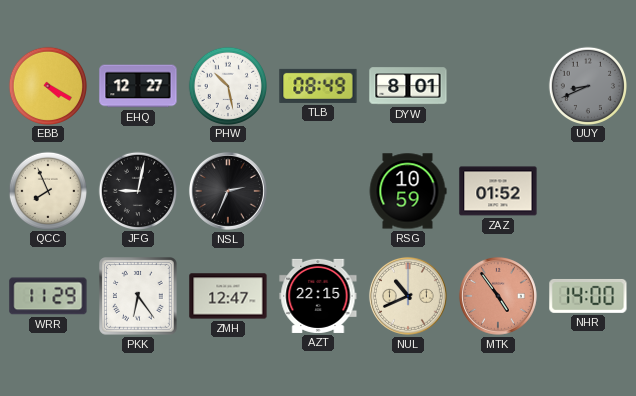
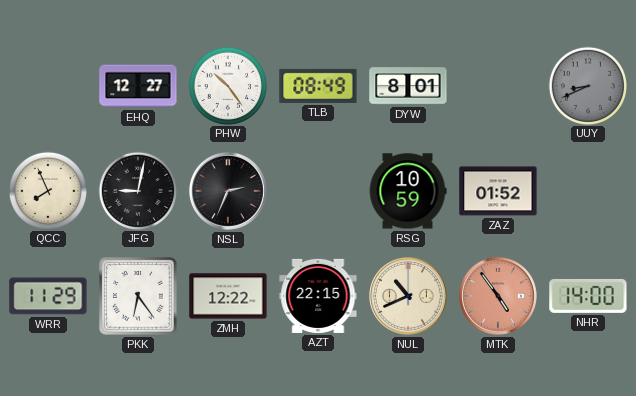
EBB: 4:20 -> none (47, 85)
PHW: 10:28 -> 10:24 (227, 85)
ZMH: 12:47 -> 12:22 (228, 296)
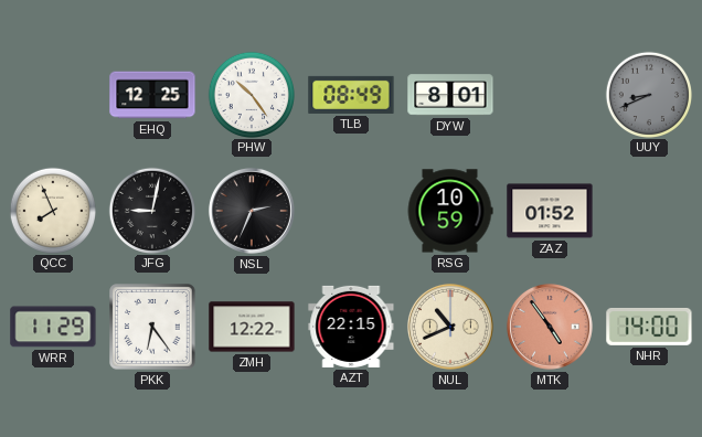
EHQ: 12:27 -> 12:25 (152, 95)
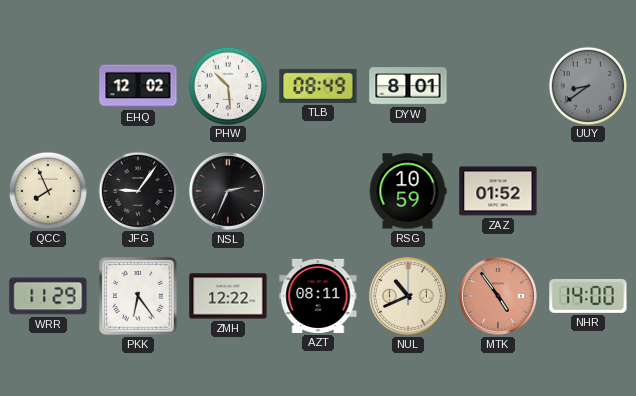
EHQ: 12:25 -> 12:02 (138, 86)
PHW: 10:24 -> 10:29 (227, 85)
UUY: 8:41 -> 8:39 (587, 85)
JFG: 9:02 -> 9:06 (137, 190)
AZT: 22:15 -> 08:11 (318, 296)
